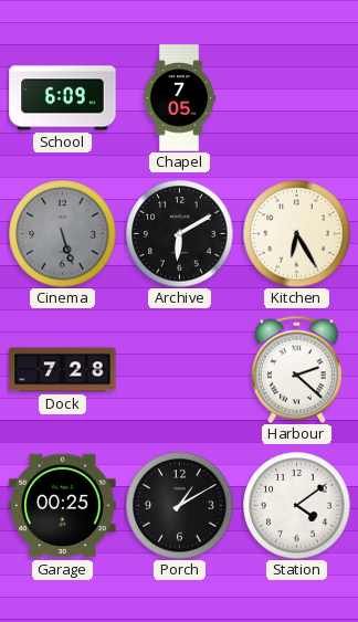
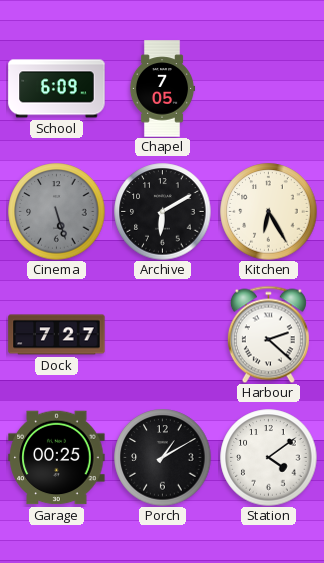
Dock: 7:28 -> 7:27 (57, 335)
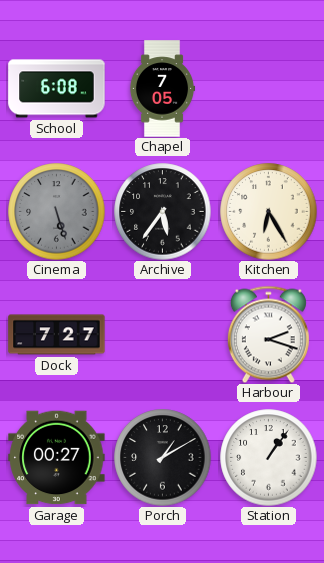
School: 6:09 -> 6:08 (57, 89)
Archive: 6:10 -> 5:36 (163, 212)
Harbour: 2:22 -> 2:18 (268, 334)
Garage: 00:25 -> 00:27 (57, 458)
Station: 4:09 -> 1:06 (269, 458)
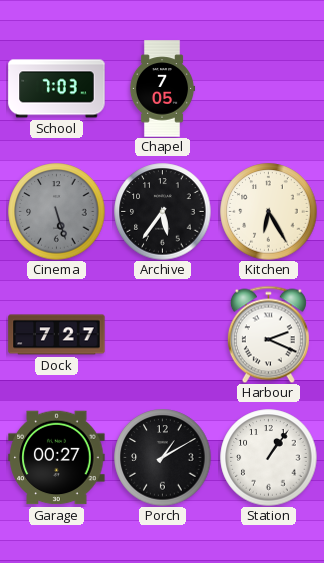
School: 6:08 -> 7:03 (57, 89)
Harbour: 2:18 -> 2:19 (268, 334)
